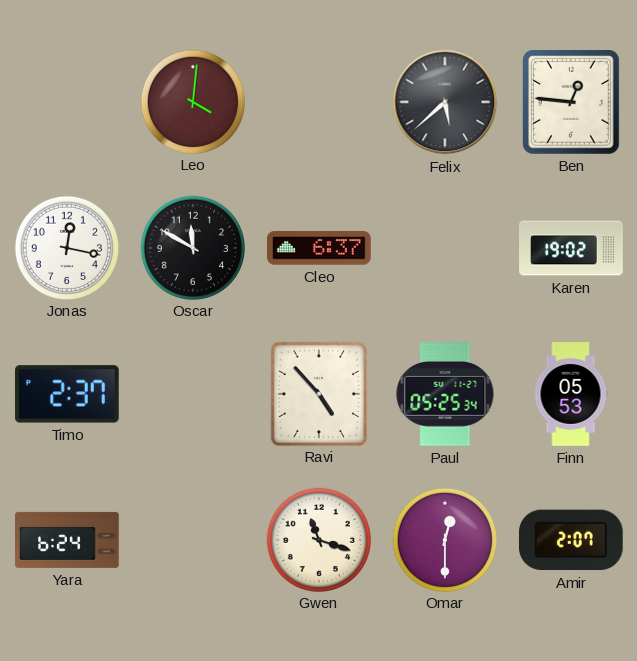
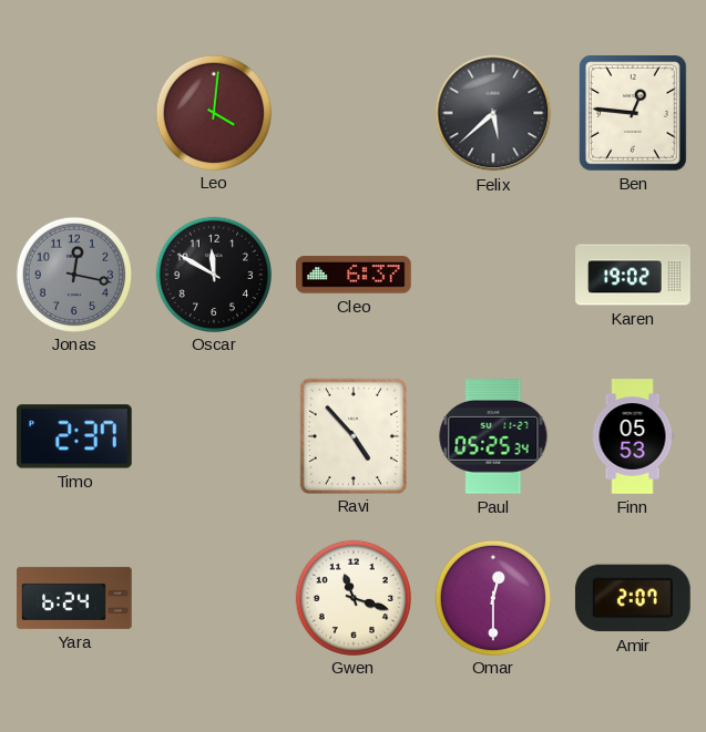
Jonas dial: white -> grey (73, 274)
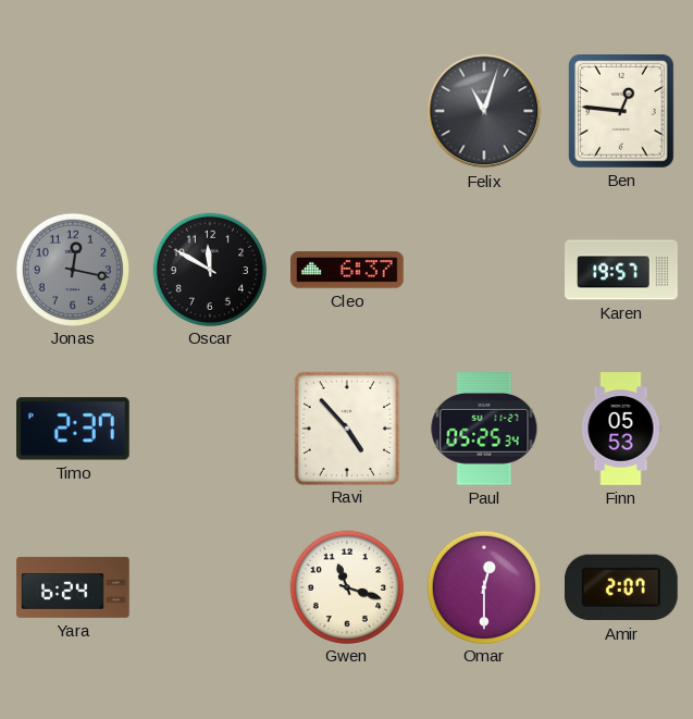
Leo: 4:01 -> none (213, 112)
Felix: 5:38 -> 11:03 (484, 111)
Karen: 19:02 -> 19:57 (621, 270)
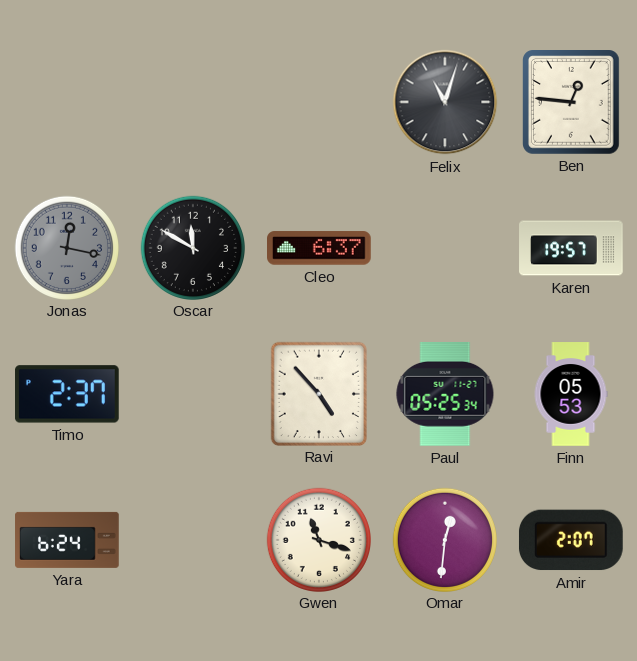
Omar: 12:30 -> 12:31 (444, 539)
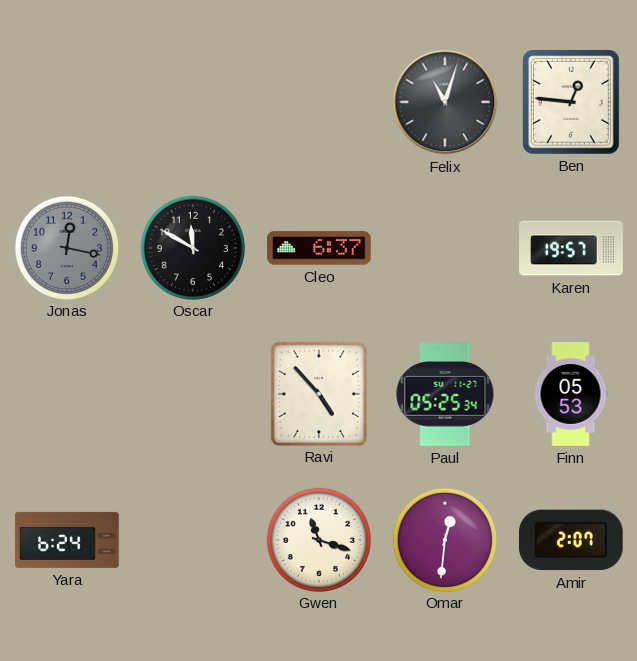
Timo: 2:37 -> none (68, 394)
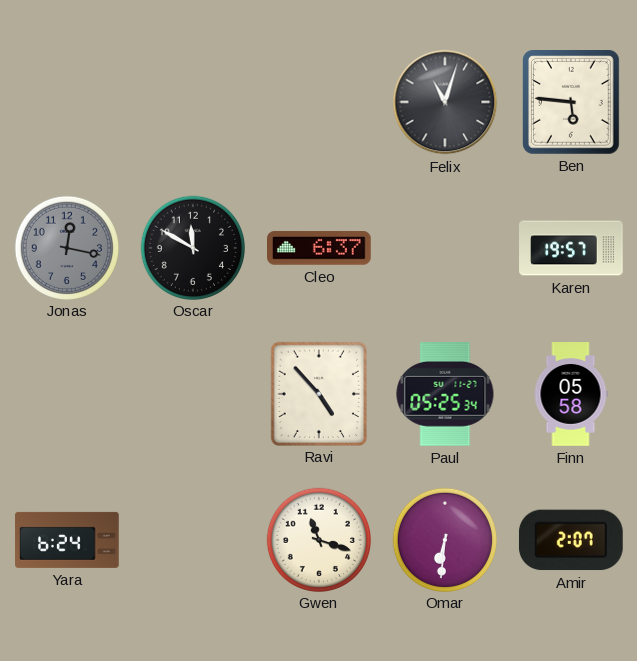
Ben: 12:46 -> 5:46 (572, 103)
Finn: 05:53 -> 05:58 (571, 394)
Omar: 12:31 -> 6:31 (444, 539)
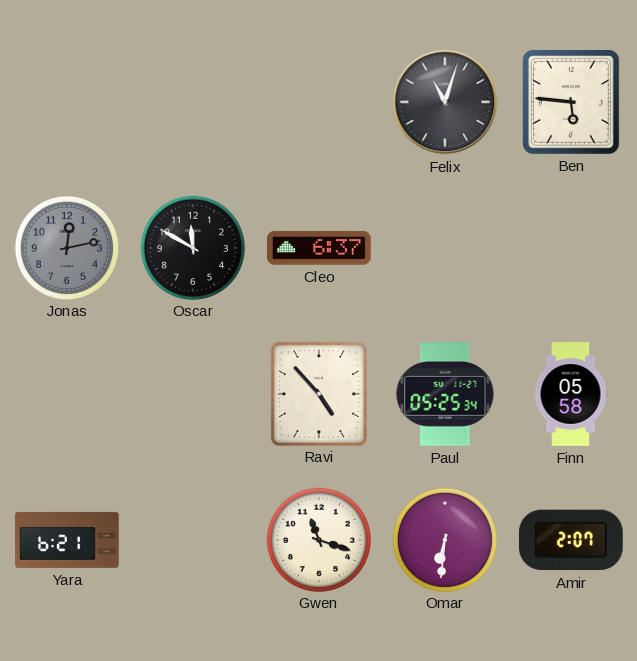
Jonas: 12:17 -> 12:13 (66, 247)
Karen: 19:57 -> none (571, 248)
Yara: 6:24 -> 6:21 (67, 540)
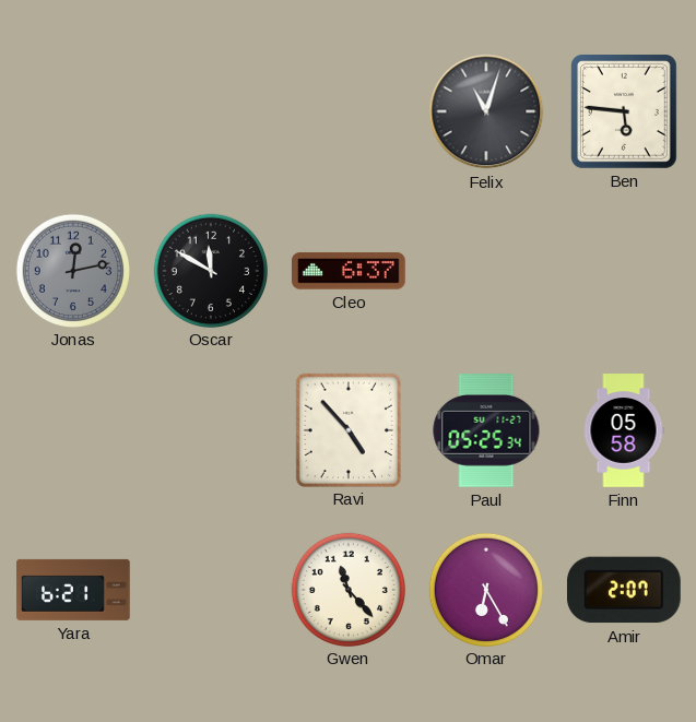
Gwen: 11:18 -> 11:23 (347, 589)
Omar: 6:31 -> 6:25 (485, 589)
